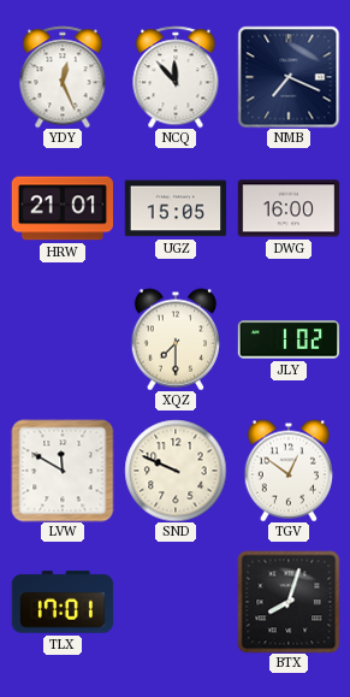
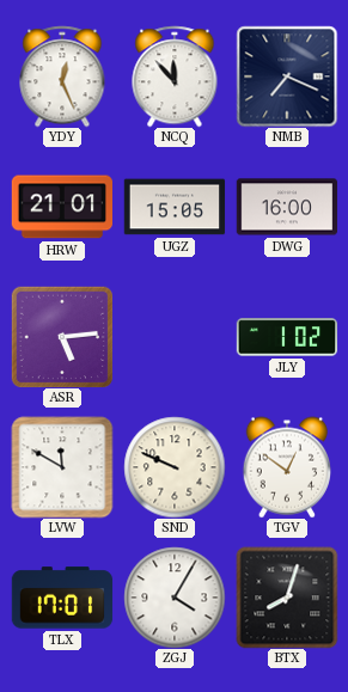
ASR: none -> 5:14 (61, 336)
XQZ: 7:30 -> none (174, 339)
ZGJ: none -> 4:05 (175, 598)
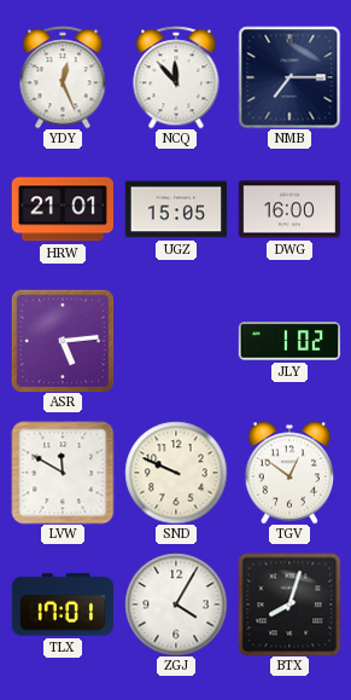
NMB: 7:19 -> 7:15 (289, 77)
